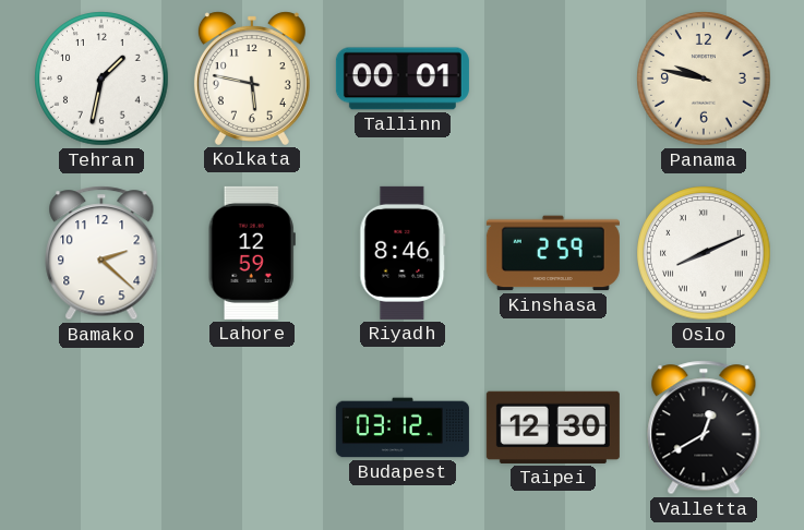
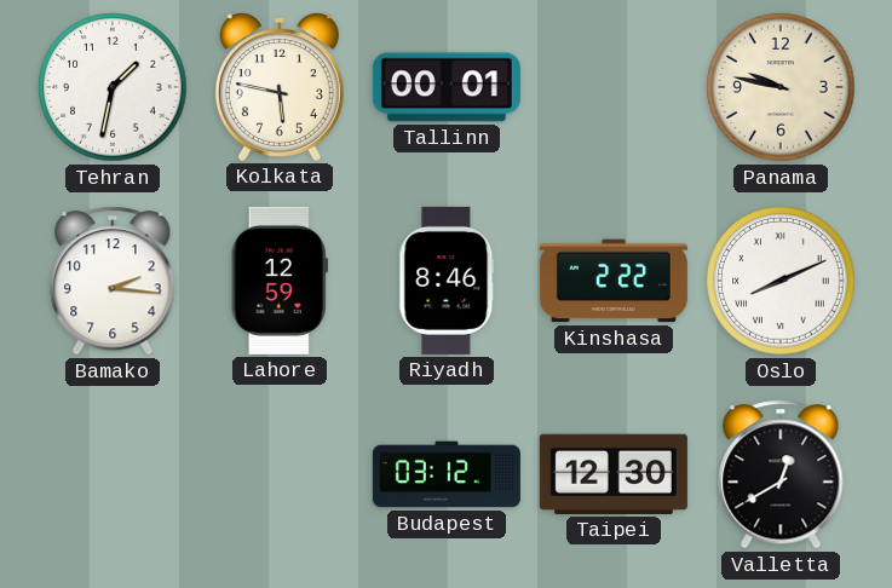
Bamako: 2:22 -> 2:16 (113, 281)
Kinshasa: 2:59 -> 2:22 (614, 281)
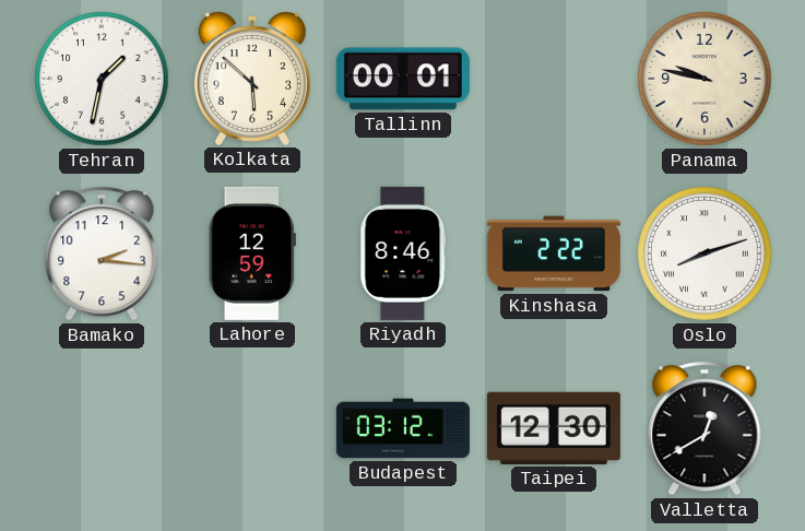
Kolkata: 5:47 -> 5:52 (252, 79)
Oslo: 8:11 -> 8:12 (705, 253)
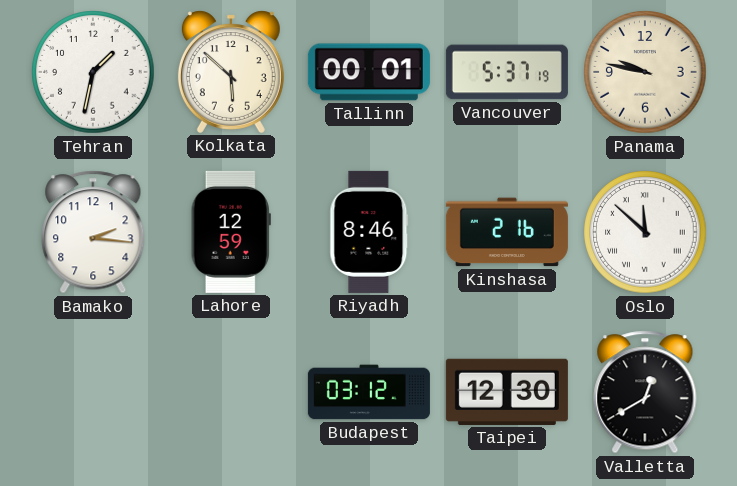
Vancouver: none -> 5:37 (507, 72)
Kinshasa: 2:22 -> 2:16 (507, 232)
Oslo: 8:12 -> 11:52 (645, 232)
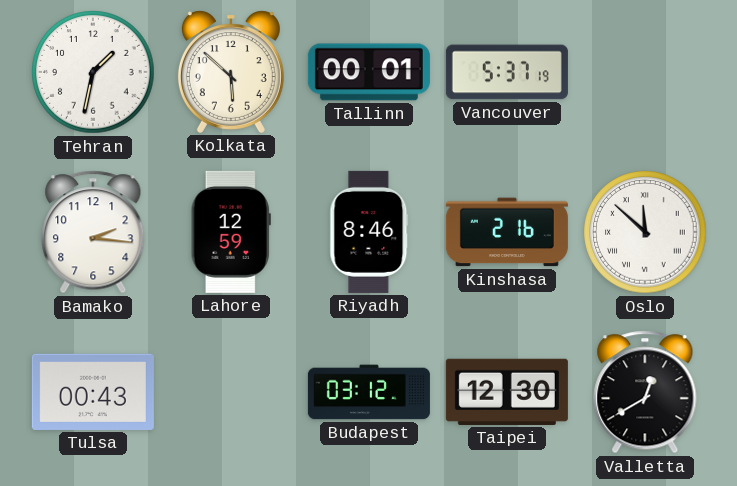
Panama: 9:47 -> none (645, 72)
Tulsa: none -> 00:43 (93, 392)
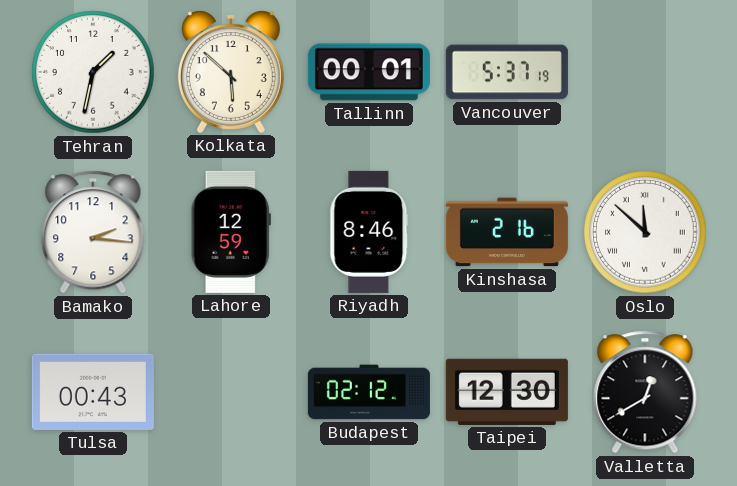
Budapest: 03:12 -> 02:12 (369, 392)
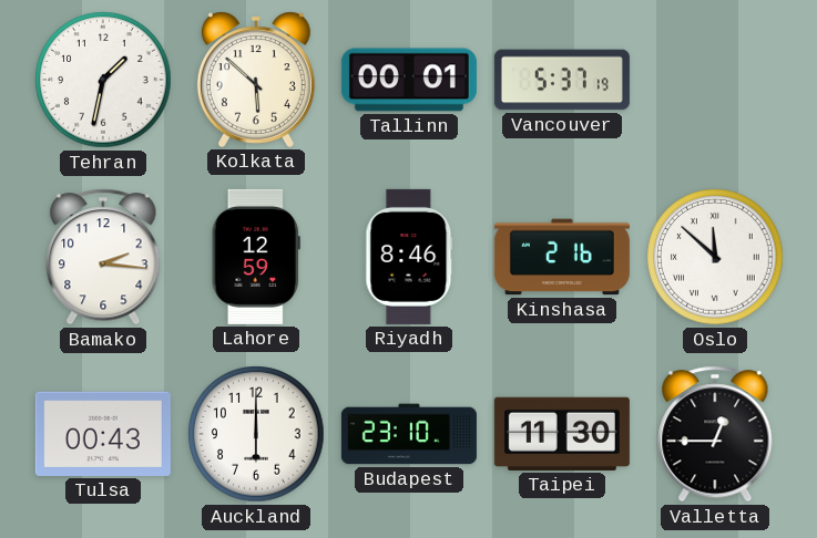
Auckland: none -> 6:00 (256, 434)
Budapest: 02:12 -> 23:10 (409, 434)
Taipei: 12:30 -> 11:30 (562, 434)
Valletta: 12:40 -> 12:45 (715, 434)
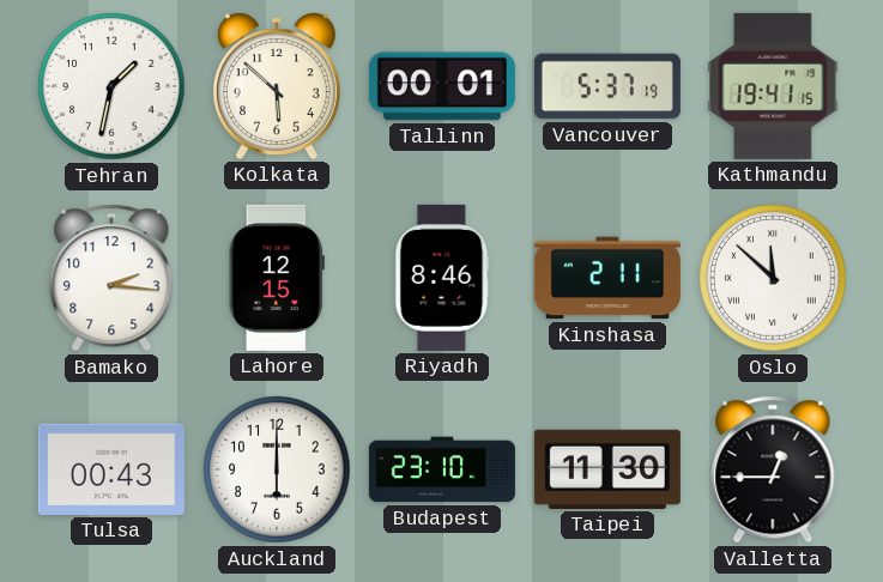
Kathmandu: none -> 19:41 (773, 86)
Lahore: 12:59 -> 12:15 (277, 278)
Kinshasa: 2:16 -> 2:11 (607, 278)
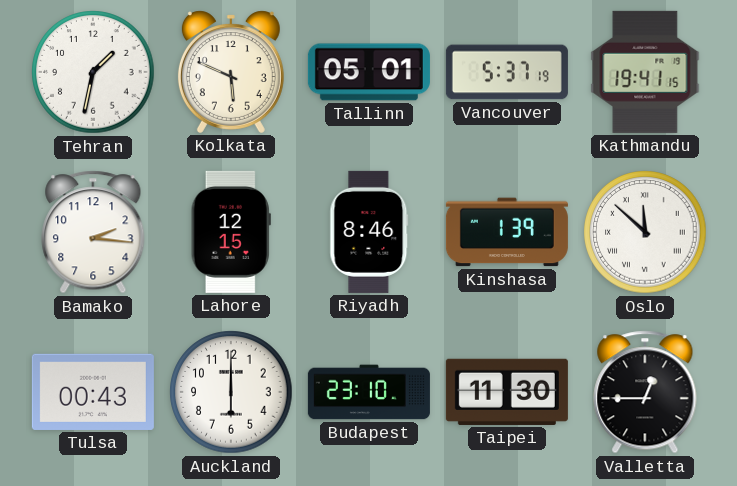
Kolkata: 5:52 -> 5:49 (231, 72)
Tallinn: 00:01 -> 05:01 (369, 72)
Kinshasa: 2:11 -> 1:39 (507, 232)
